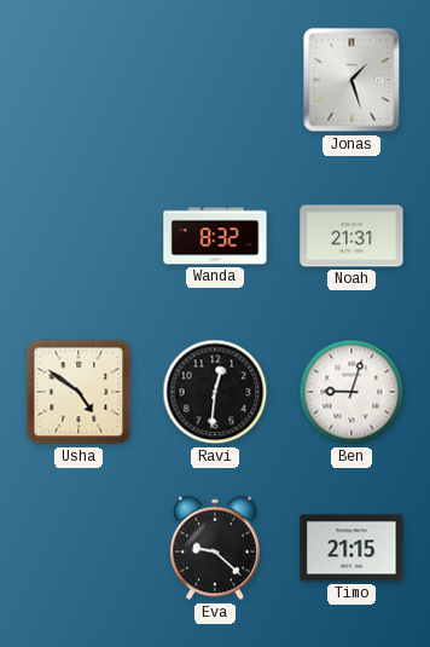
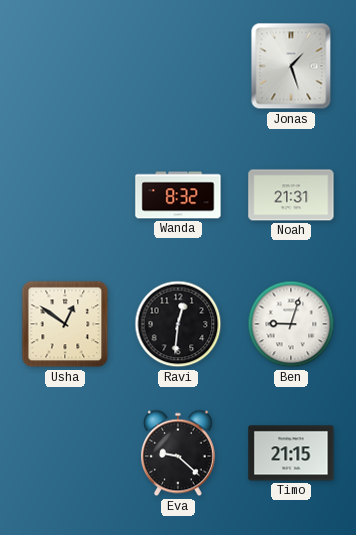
Usha: 4:51 -> 12:51 (65, 324)
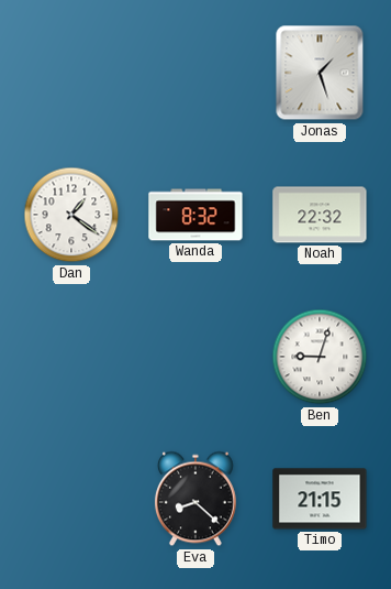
Dan: none -> 1:21 (71, 215)
Noah: 21:31 -> 22:32 (320, 215)
Usha: 12:51 -> none (65, 324)
Ravi: 12:31 -> none (178, 324)
Eva: 9:22 -> 8:22 (195, 499)
